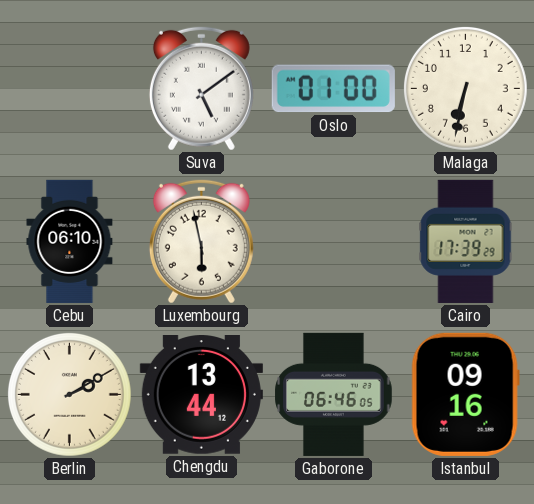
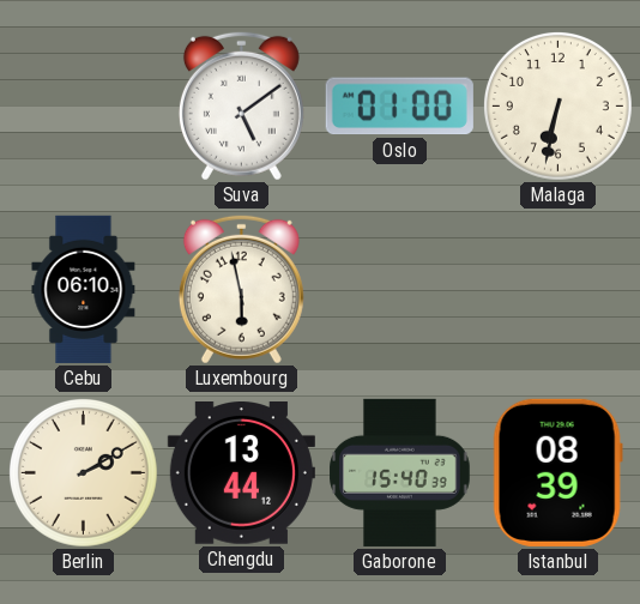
Cairo: 17:39 -> none (466, 241)
Gaborone: 06:46 -> 15:40 (400, 472)
Istanbul: 09:16 -> 08:39 (557, 472)
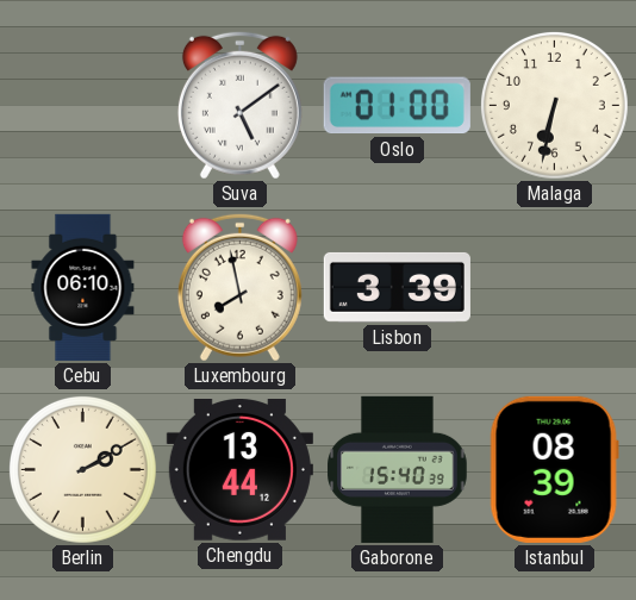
Luxembourg: 5:58 -> 7:58 (239, 287)
Lisbon: none -> 3:39 (397, 287)
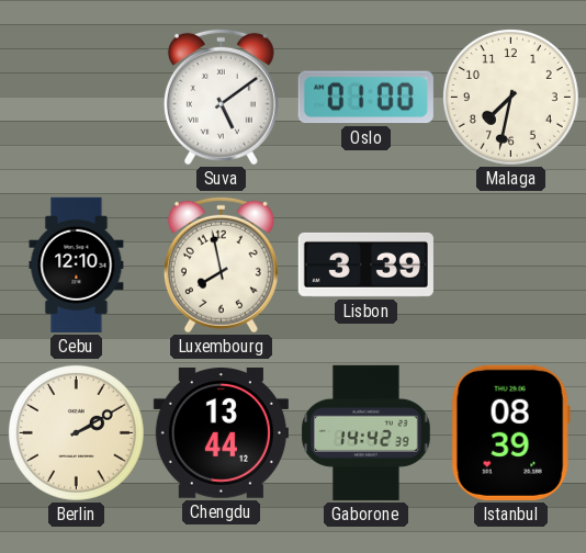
Malaga: 6:32 -> 7:32 (510, 97)
Cebu: 06:10 -> 12:10 (77, 264)
Gaborone: 15:40 -> 14:42 (367, 432)
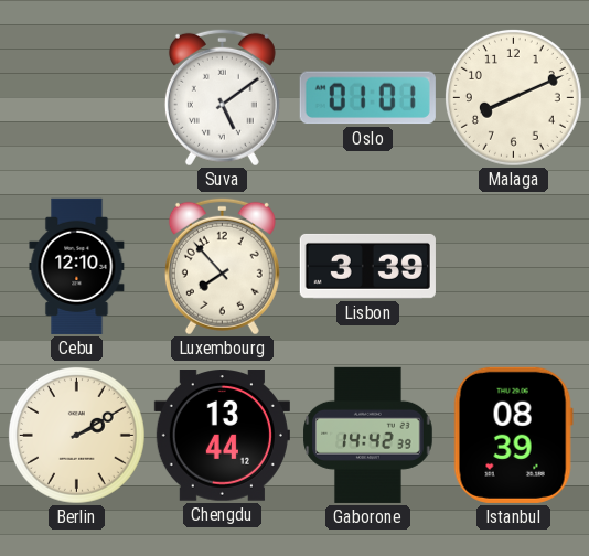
Oslo: 01:00 -> 01:01 (367, 98)
Malaga: 7:32 -> 8:11 (513, 97)
Luxembourg: 7:58 -> 7:53 (222, 266)
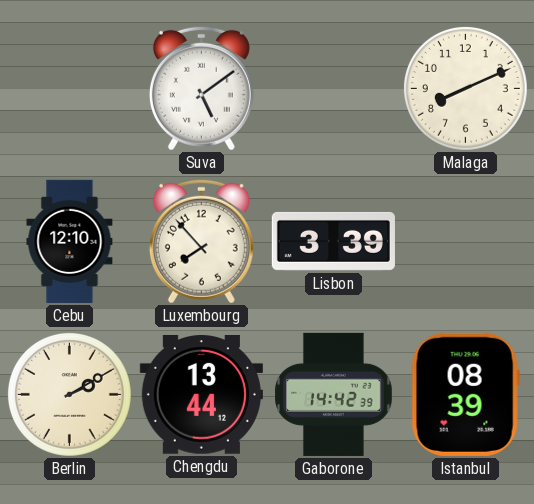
Oslo: 01:01 -> none (367, 98)
